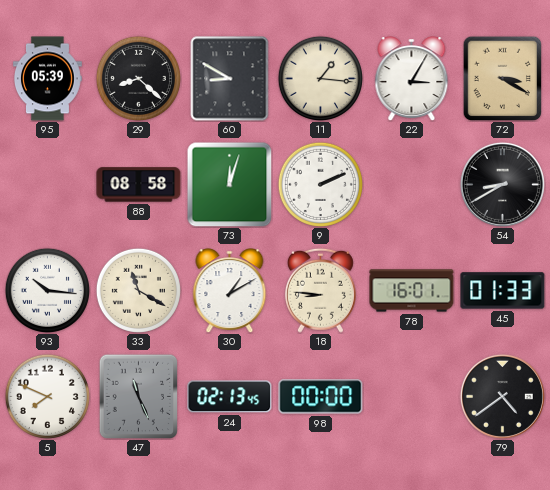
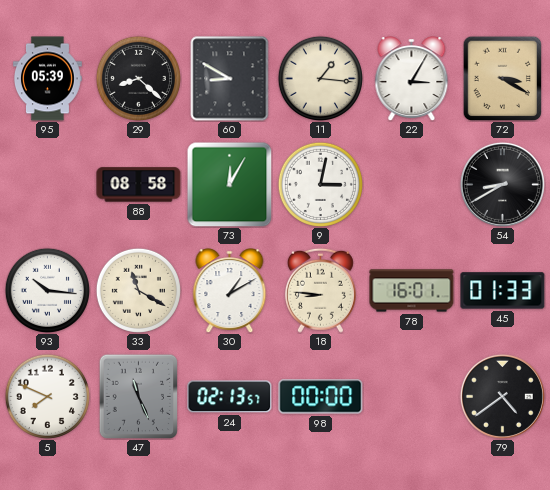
73: 12:03 -> 12:05 (229, 184)
9: 2:11 -> 3:02 (320, 184)
24: 02:13:45 -> 02:13:57 (230, 397)
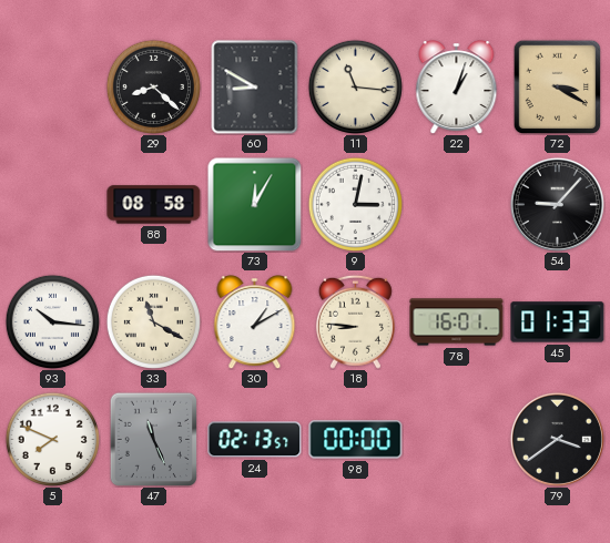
95: 05:39 -> none (48, 79)
11: 1:16 -> 11:16 (355, 86)
22: 3:05 -> 1:03 (457, 86)
54: 8:40 -> 9:07 (557, 204)
79: 4:39 -> 3:39 (557, 439)
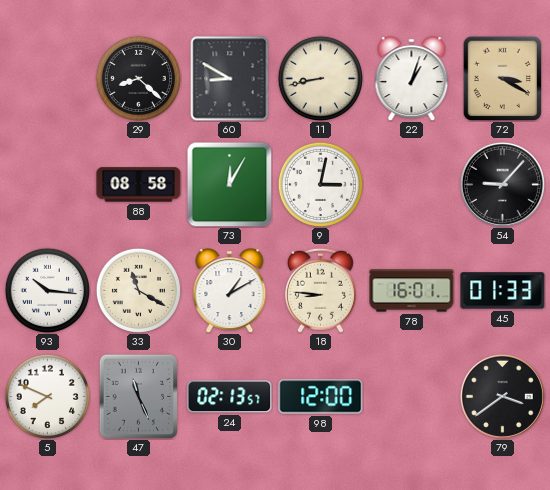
11: 11:16 -> 8:43 (320, 78)
98: 00:00 -> 12:00 (321, 397)
